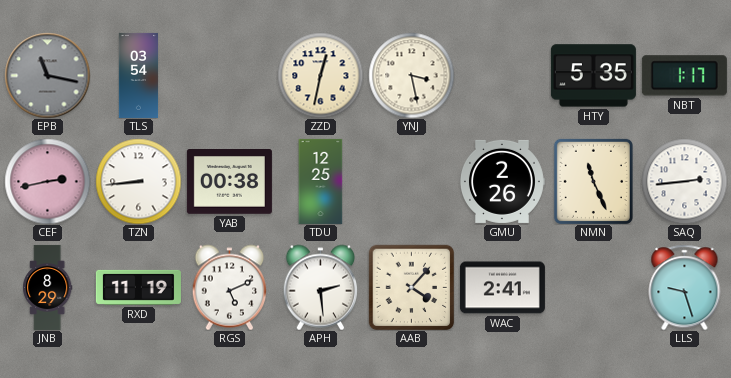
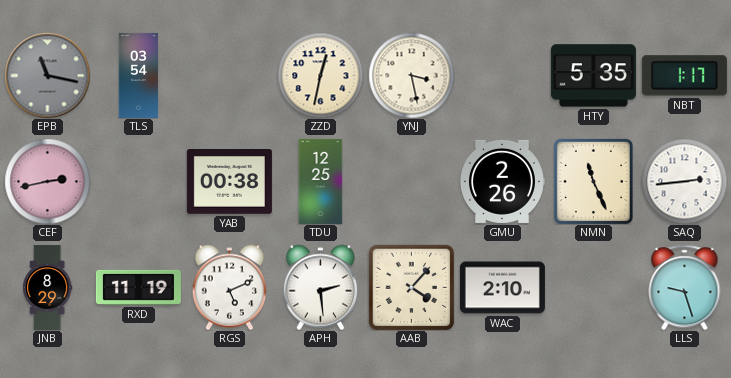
TZN: 8:44 -> none (138, 181)
WAC: 2:41 -> 2:10 (502, 288)
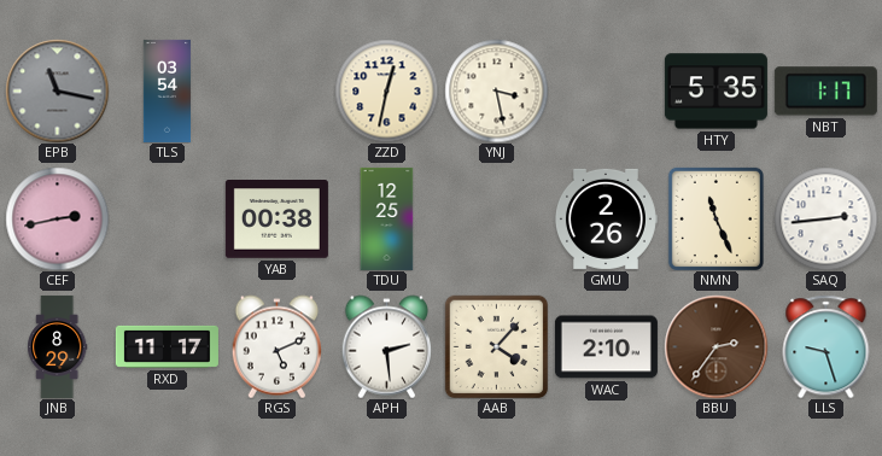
RXD: 11:19 -> 11:17 (167, 346)
BBU: none -> 2:36 (715, 346)
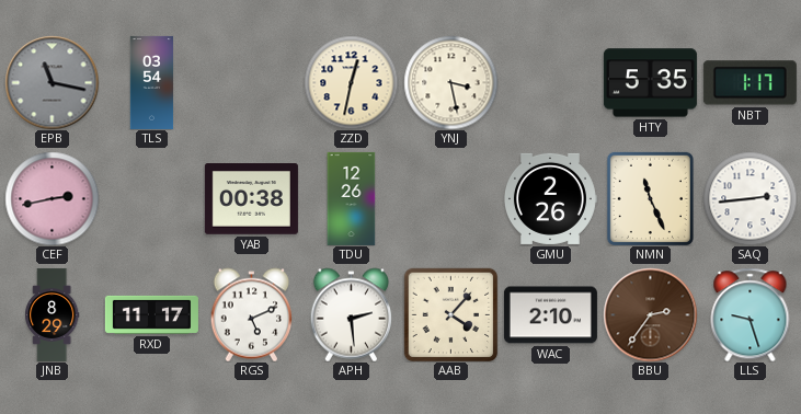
TDU: 12:25 -> 12:26 (352, 198)
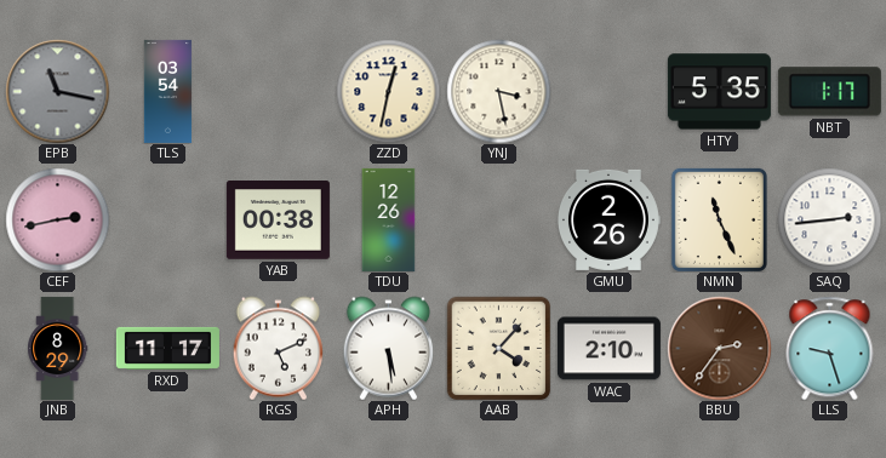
APH: 2:29 -> 5:29 (388, 348)
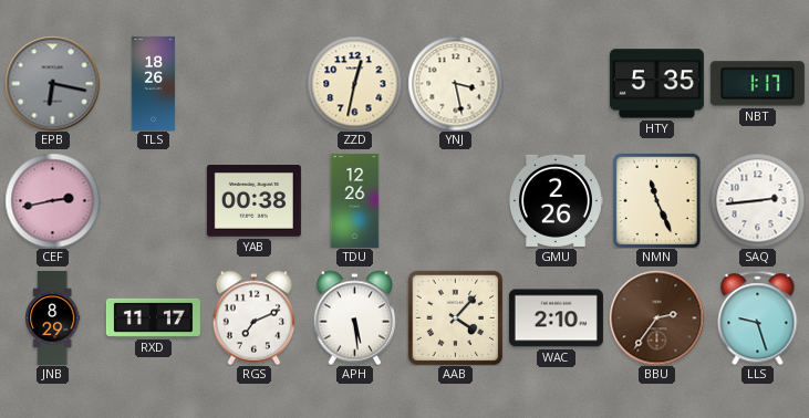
EPB: 11:17 -> 6:17 (52, 83)
TLS: 03:54 -> 18:26 (154, 83)
RGS: 5:11 -> 7:11 (253, 317)
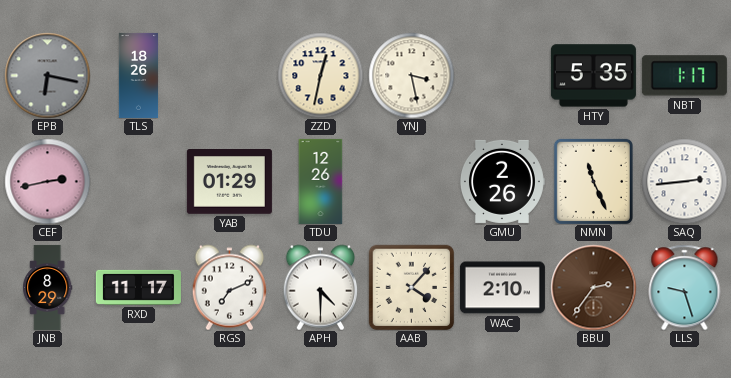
YAB: 00:38 -> 01:29 (229, 182)
APH: 5:29 -> 4:30 (320, 287)
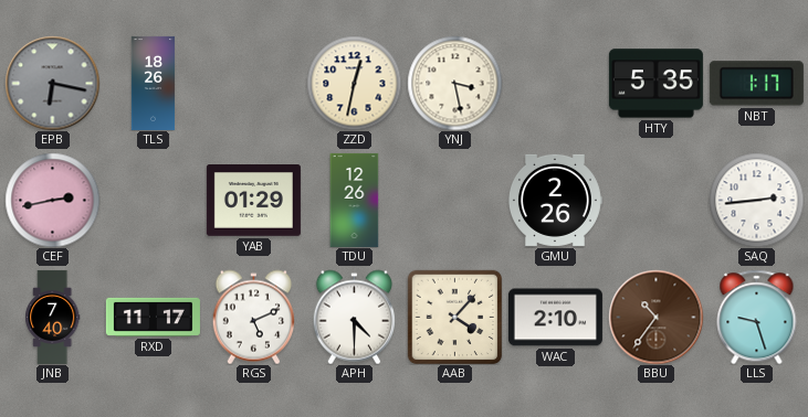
NMN: 11:26 -> none (593, 181)
JNB: 8:29 -> 7:40 (53, 317)
RGS: 7:11 -> 5:11 (253, 317)
BBU: 2:36 -> 10:36 (655, 317)
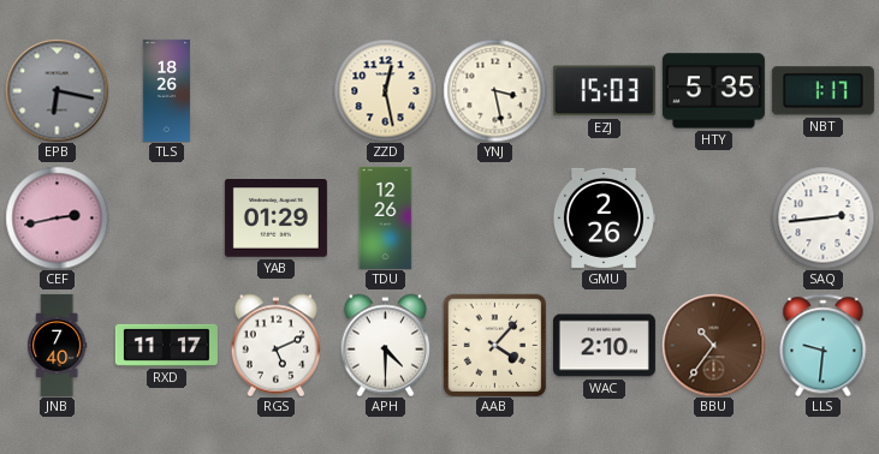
ZZD: 12:32 -> 12:28 (385, 90)
EZJ: none -> 15:03 (604, 91)
LLS: 9:27 -> 9:31 (824, 345)
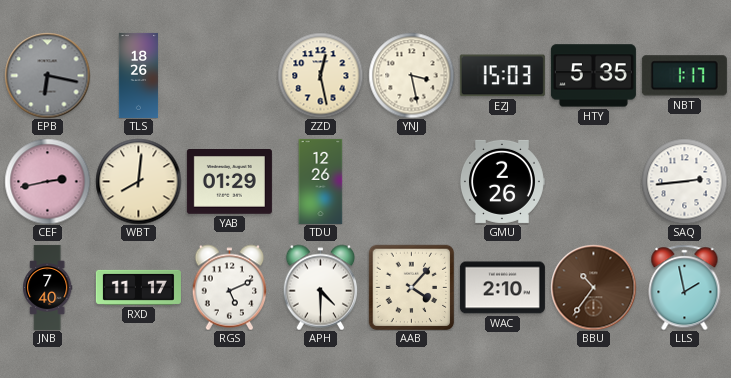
WBT: none -> 8:01 (138, 181)
LLS: 9:31 -> 1:58 (685, 287)
